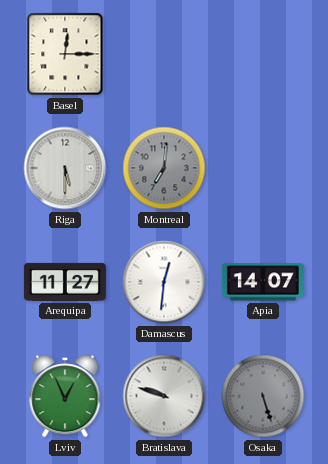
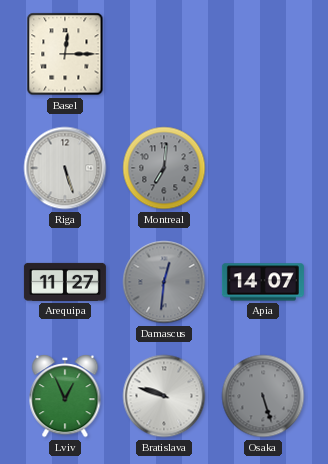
Riga: 5:30 -> 5:27 (65, 168)
Damascus dial: white -> grey (164, 282)
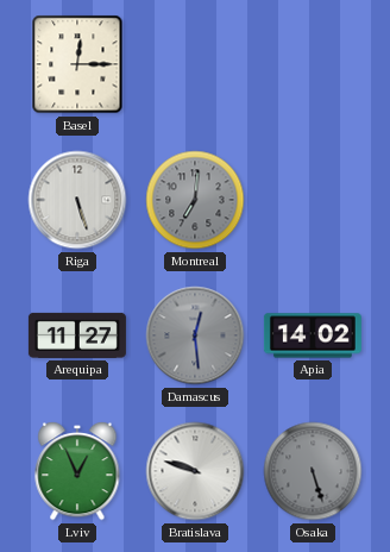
Damascus: 12:31 -> 12:29 (195, 335)
Apia: 14:07 -> 14:02 (313, 335)
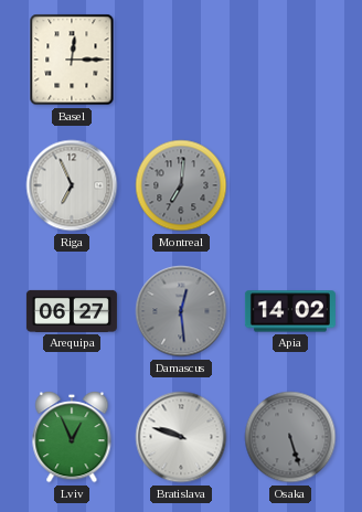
Riga: 5:27 -> 6:56 (72, 185)
Arequipa: 11:27 -> 06:27 (72, 311)
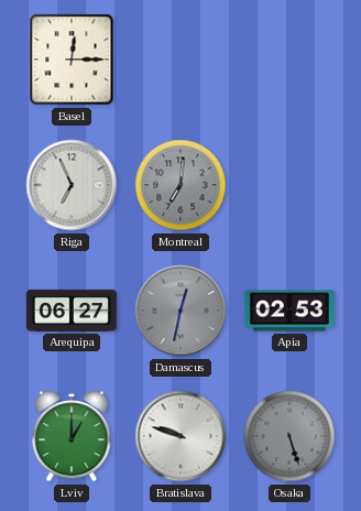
Damascus: 12:29 -> 12:32 (180, 311)
Apia: 14:02 -> 02:53 (289, 311)
Lviv: 12:56 -> 1:00 (72, 437)
